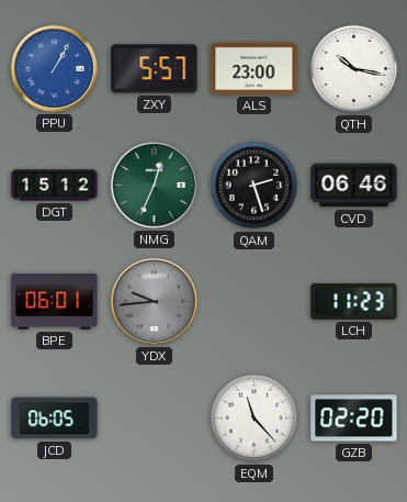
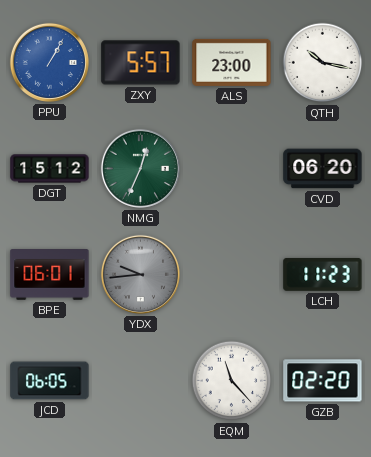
QAM: 2:27 -> none (255, 186)
CVD: 06:46 -> 06:20 (323, 169)
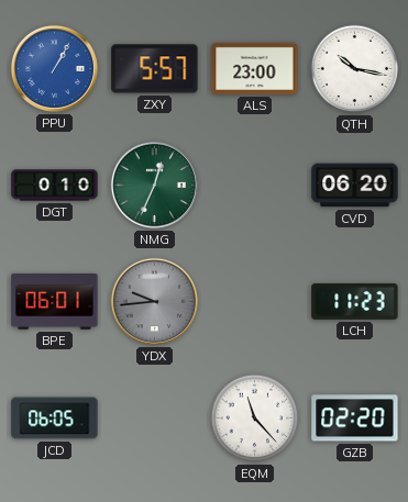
DGT: 15:12 -> 0:10 (55, 186)
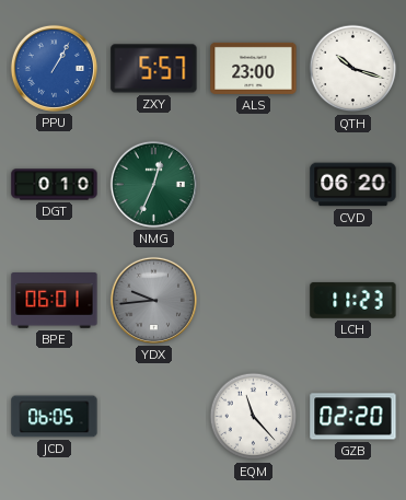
QTH: 10:17 -> 10:18 (353, 69)
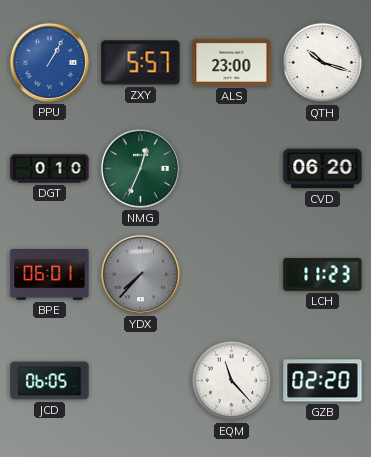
YDX: 9:44 -> 7:37 (140, 274)
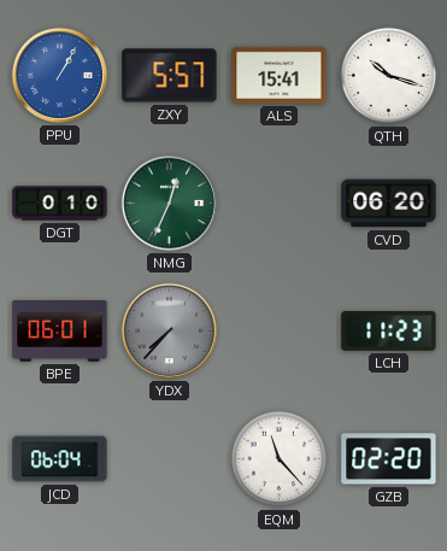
ALS: 23:00 -> 15:41 (280, 75)
JCD: 06:05 -> 06:04 (60, 459)
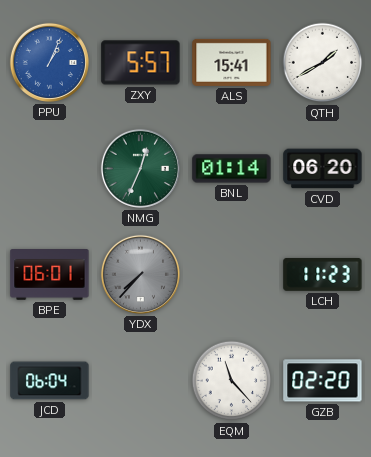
PPU: 1:05 -> 1:04 (49, 62)
QTH: 10:18 -> 1:40 (323, 63)
DGT: 0:10 -> none (60, 204)
BNL: none -> 01:14 (232, 169)
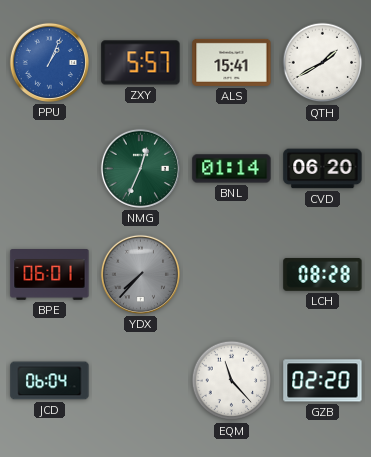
LCH: 11:23 -> 08:28 (323, 274)
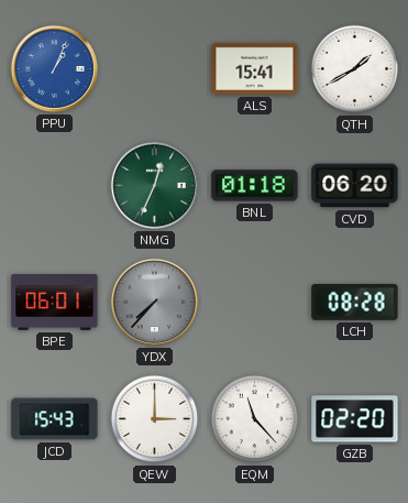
ZXY: 5:57 -> none (141, 63)
BNL: 01:14 -> 01:18 (255, 186)
JCD: 06:04 -> 15:43 (55, 419)
QEW: none -> 3:00 (155, 419)
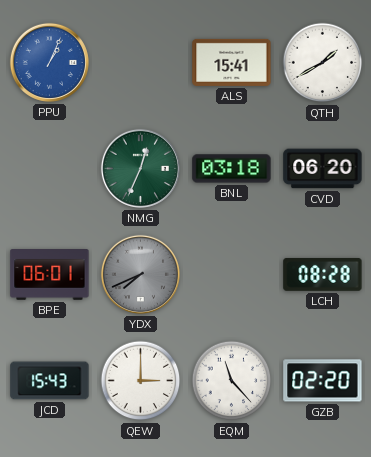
BNL: 01:18 -> 03:18 (232, 169)
YDX: 7:37 -> 7:41 (140, 274)
